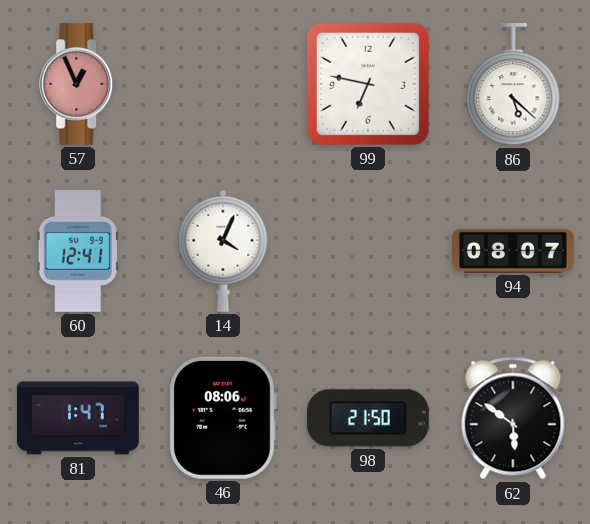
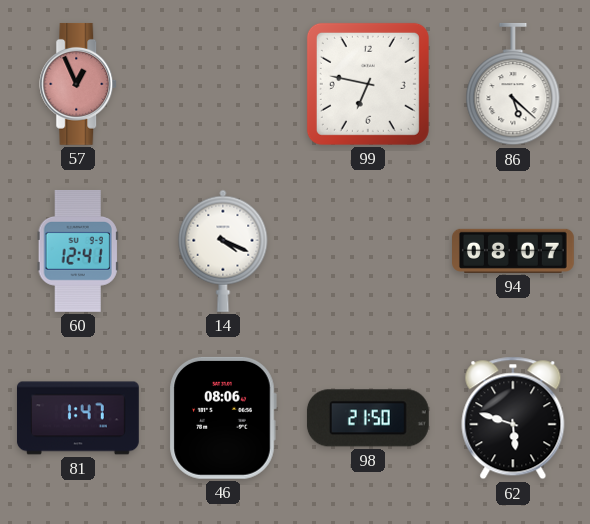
14: 4:04 -> 4:19 (223, 251)
62: 5:51 -> 5:48 (513, 418)
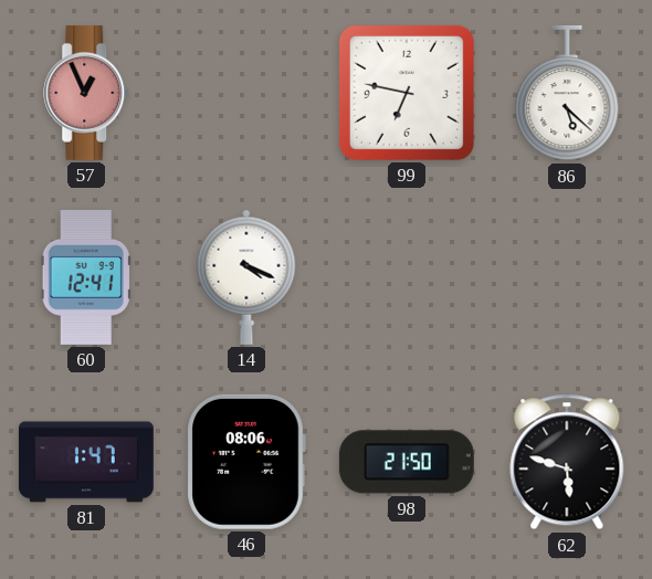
94: 08:07 -> none (514, 251)
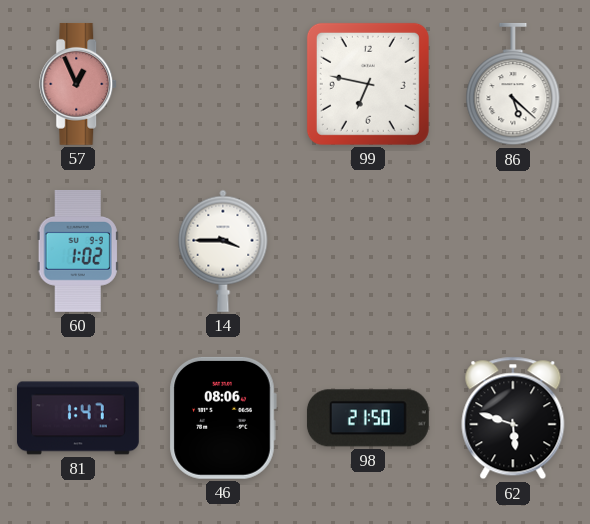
60: 12:41 -> 1:02 (78, 251)
14: 4:19 -> 3:45 (223, 251)
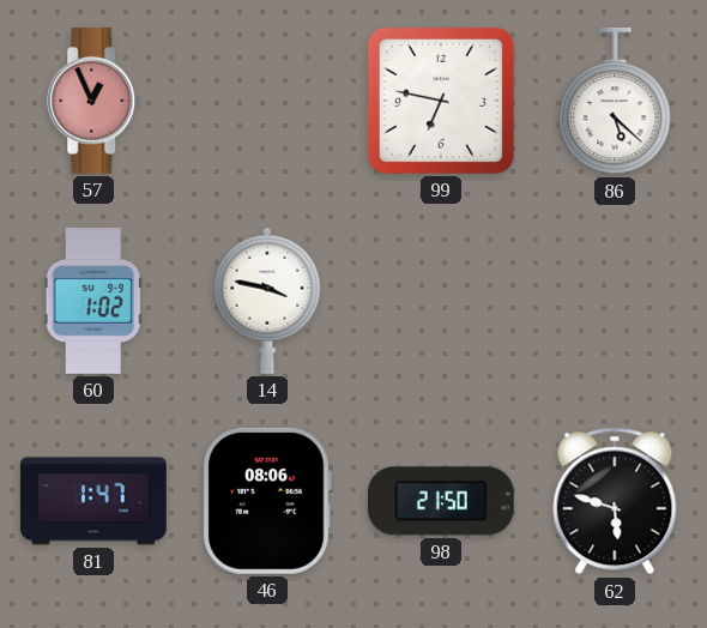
14: 3:45 -> 3:47 (267, 301)
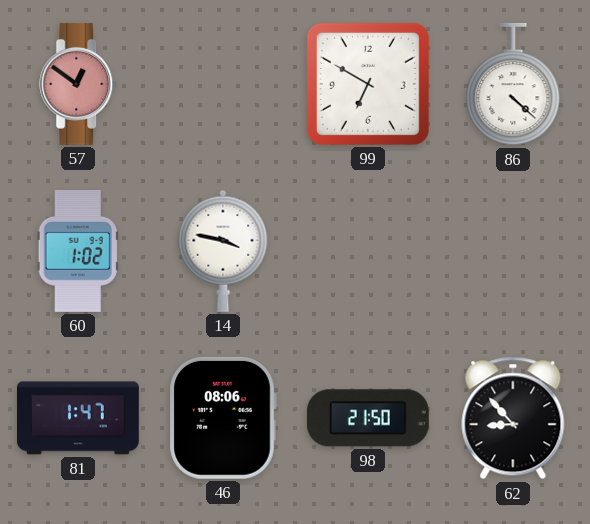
57: 12:56 -> 12:51 (79, 84)
99: 6:47 -> 6:50 (368, 84)
86: 5:22 -> 4:22 (513, 84)
62: 5:48 -> 8:53 (513, 418)
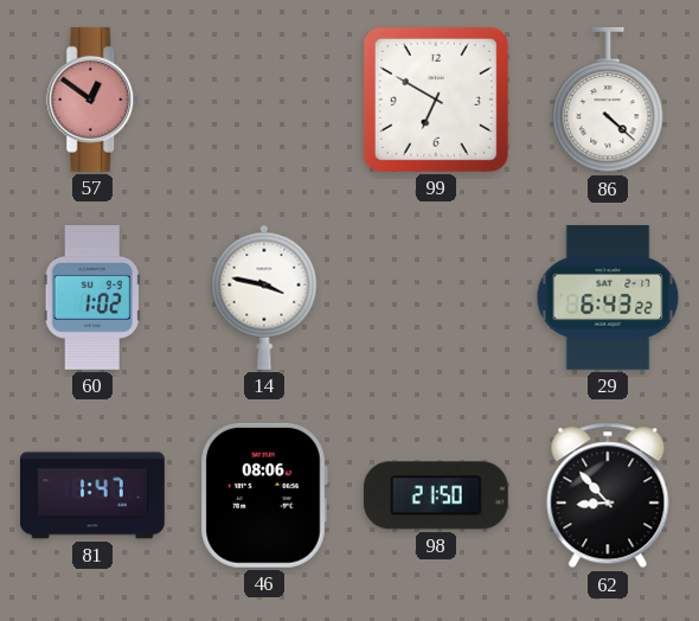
29: none -> 6:43 (608, 297)
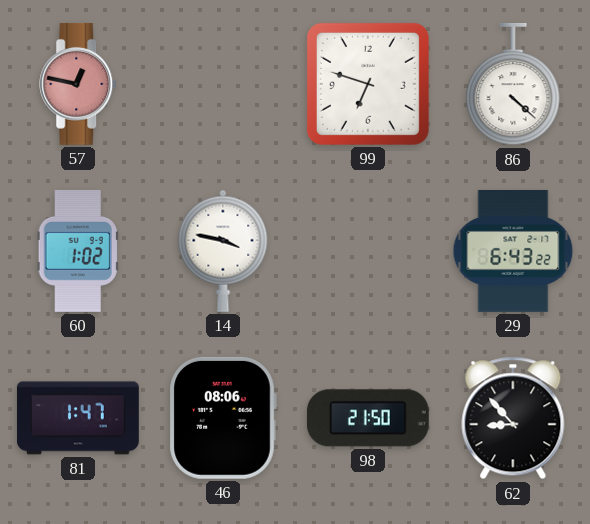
57: 12:51 -> 12:47 (79, 84)
99: 6:50 -> 6:48 (368, 84)
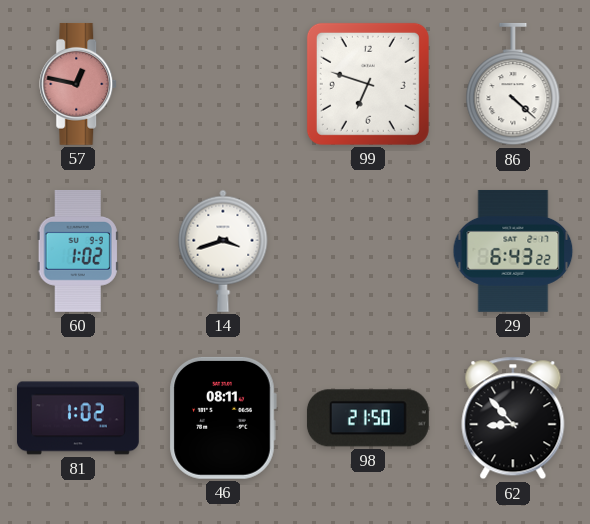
14: 3:47 -> 3:42 (223, 251)
81: 1:47 -> 1:02 (78, 418)
46: 08:06 -> 08:11 (223, 418)
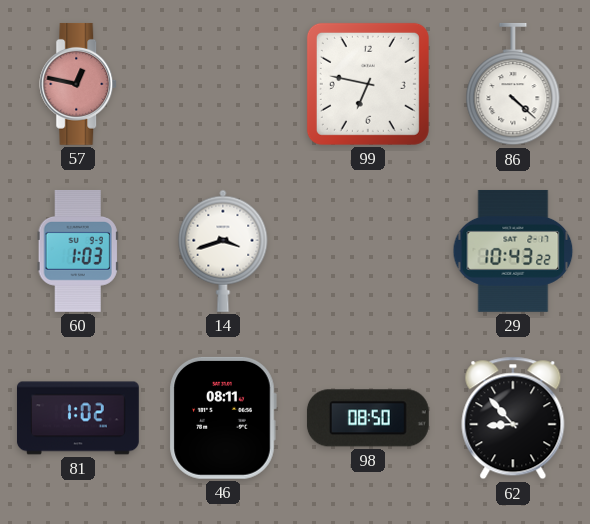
99: 6:48 -> 6:47 (368, 84)
60: 1:02 -> 1:03 (78, 251)
29: 6:43 -> 10:43 (513, 251)
98: 21:50 -> 08:50 (368, 418)
